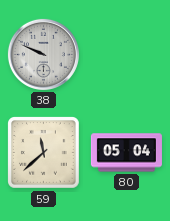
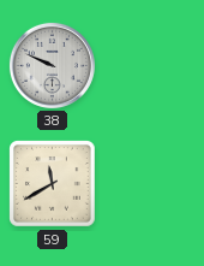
59: 11:38 -> 11:40 (53, 184)
80: 05:04 -> none (126, 153)
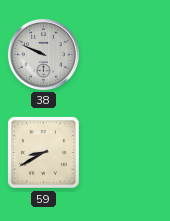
59: 11:40 -> 8:40 (44, 153)
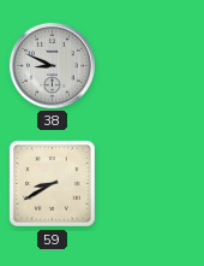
38: 9:49 -> 8:49 (52, 65)
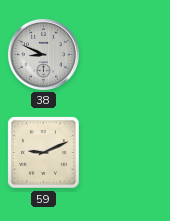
59: 8:40 -> 9:11 (44, 153)
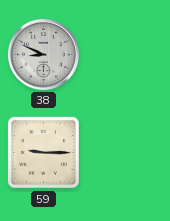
59: 9:11 -> 9:15 (44, 153)
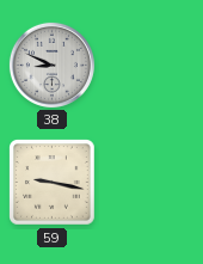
59: 9:15 -> 9:17 (53, 183)
